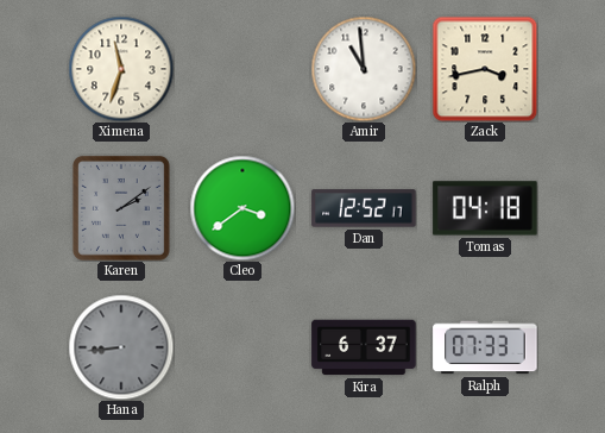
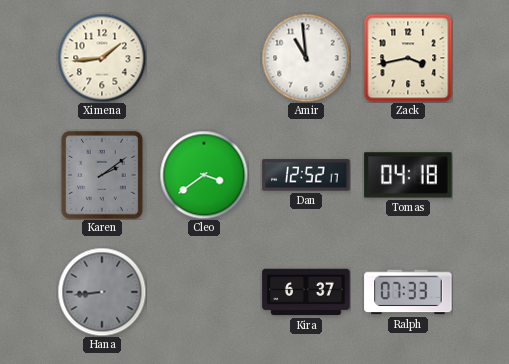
Ximena: 11:33 -> 1:44 (102, 58)
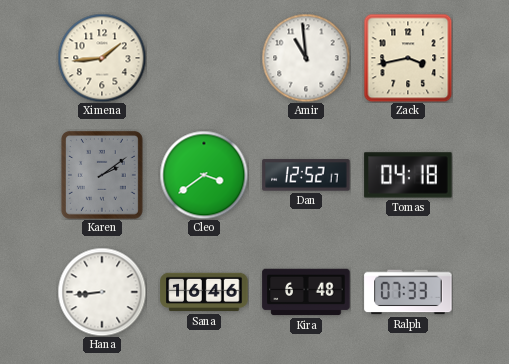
Hana dial: grey -> white (102, 292)
Sana: none -> 16:46 (204, 292)
Kira: 6:37 -> 6:48 (306, 292)
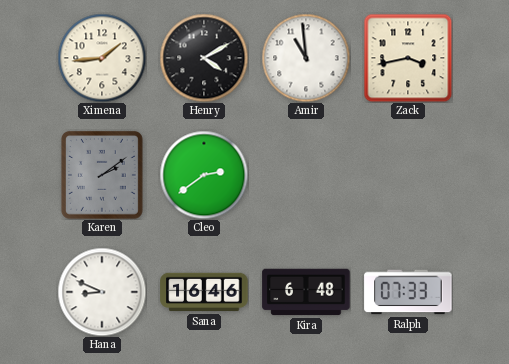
Henry: none -> 4:10 (204, 58)
Cleo: 3:39 -> 2:39 (204, 175)
Dan: 12:52 -> none (306, 175)
Tomas: 04:18 -> none (408, 175)
Hana: 8:44 -> 8:49 (102, 292)
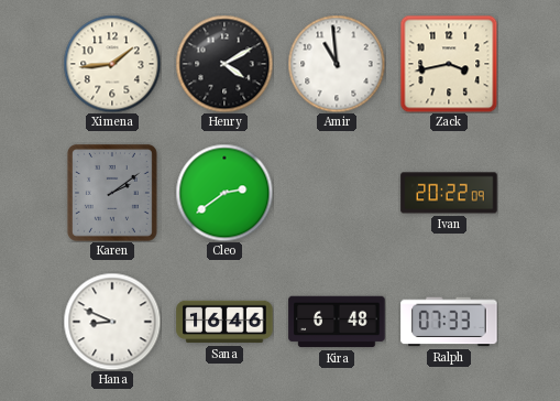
Ivan: none -> 20:22 (449, 193)
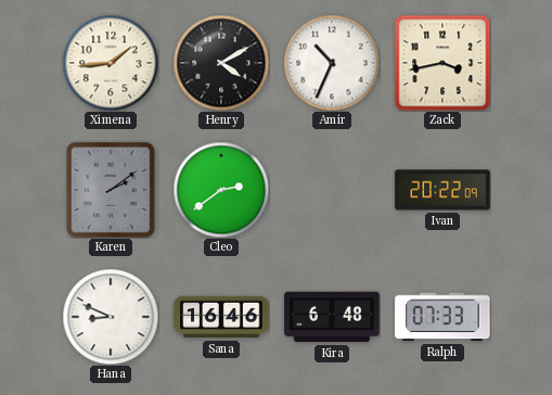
Amir: 10:59 -> 10:34 (332, 63)
